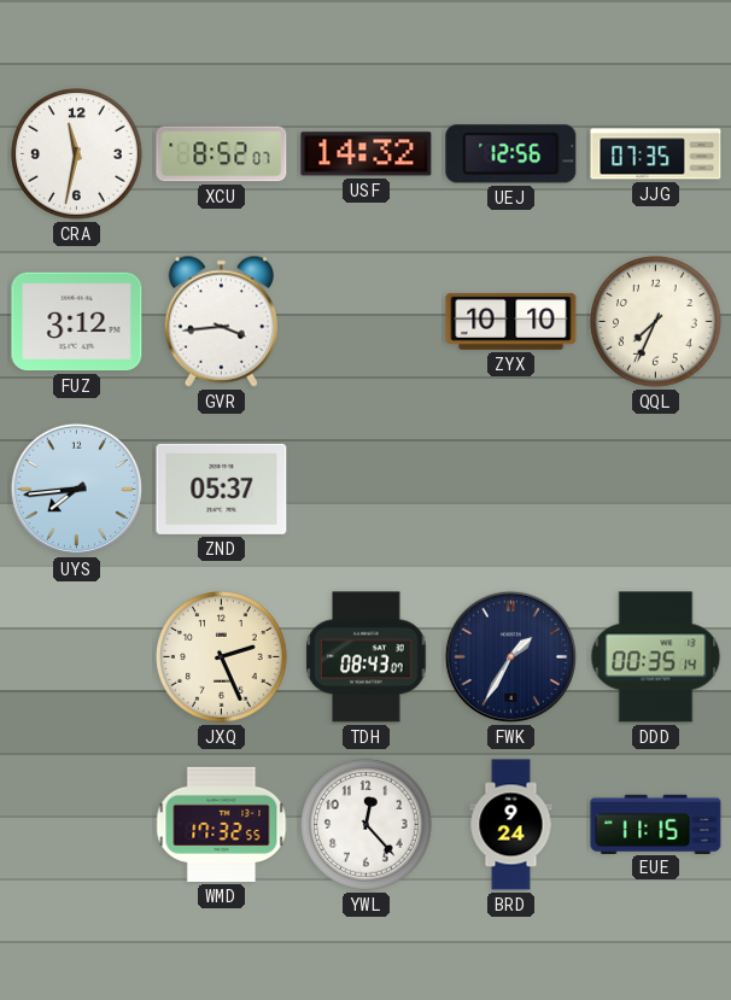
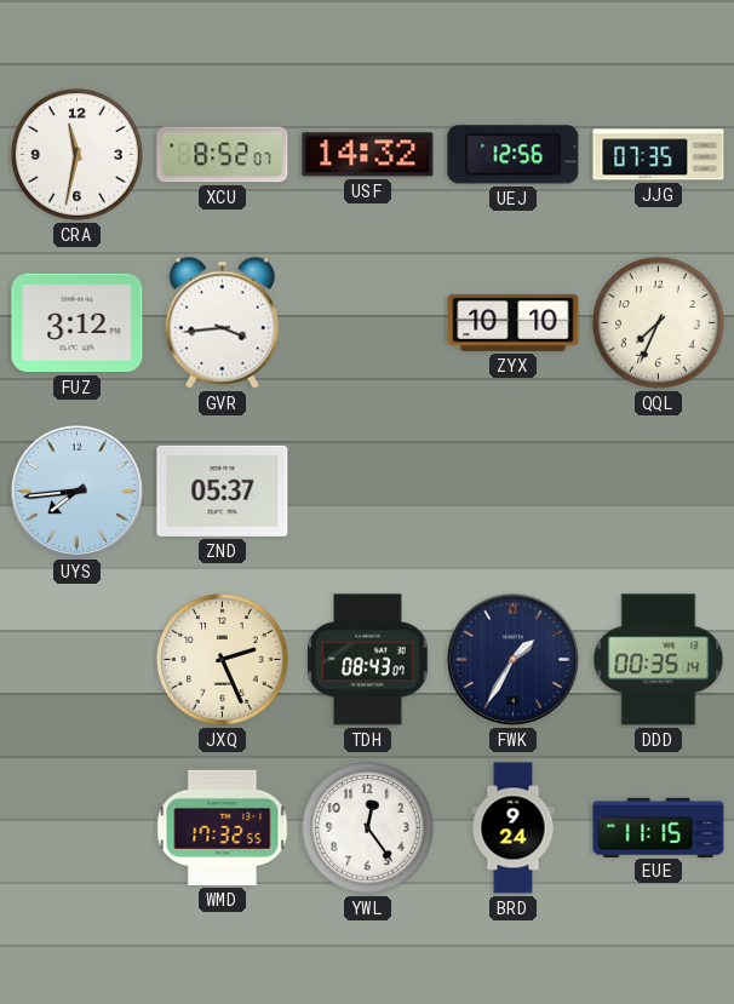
YWL: 12:23 -> 12:24 (368, 828)
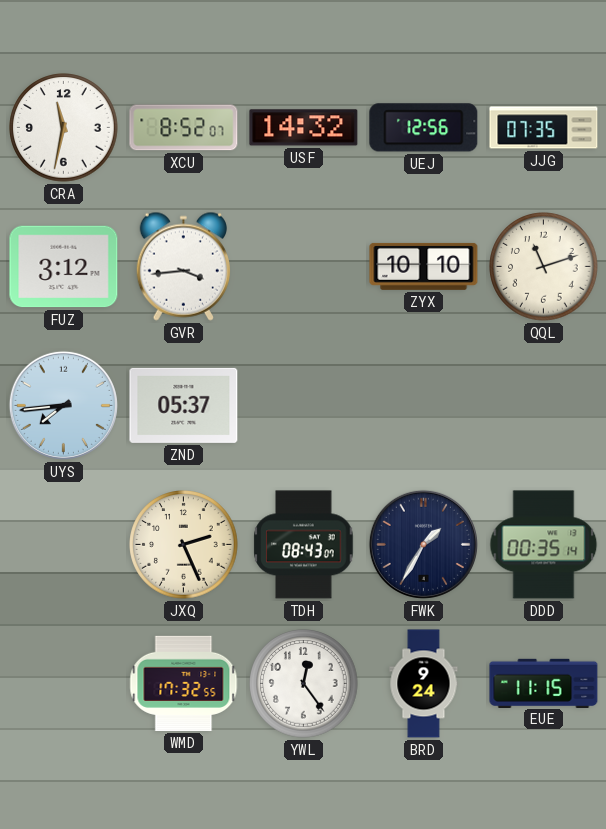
QQL: 7:34 -> 11:12 (544, 267)
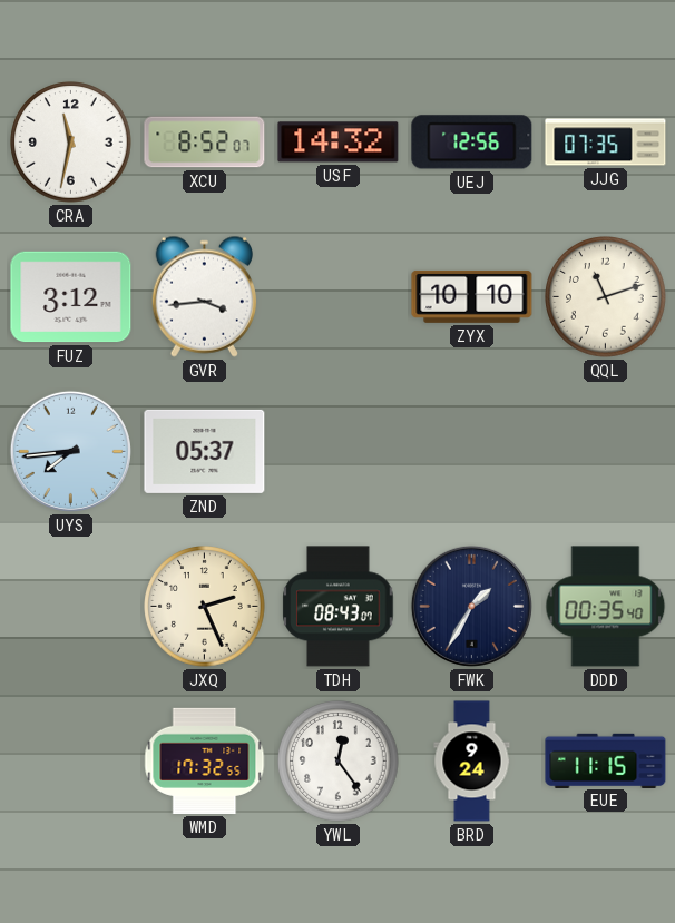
DDD: 00:35:14 -> 00:35:40 (606, 607)
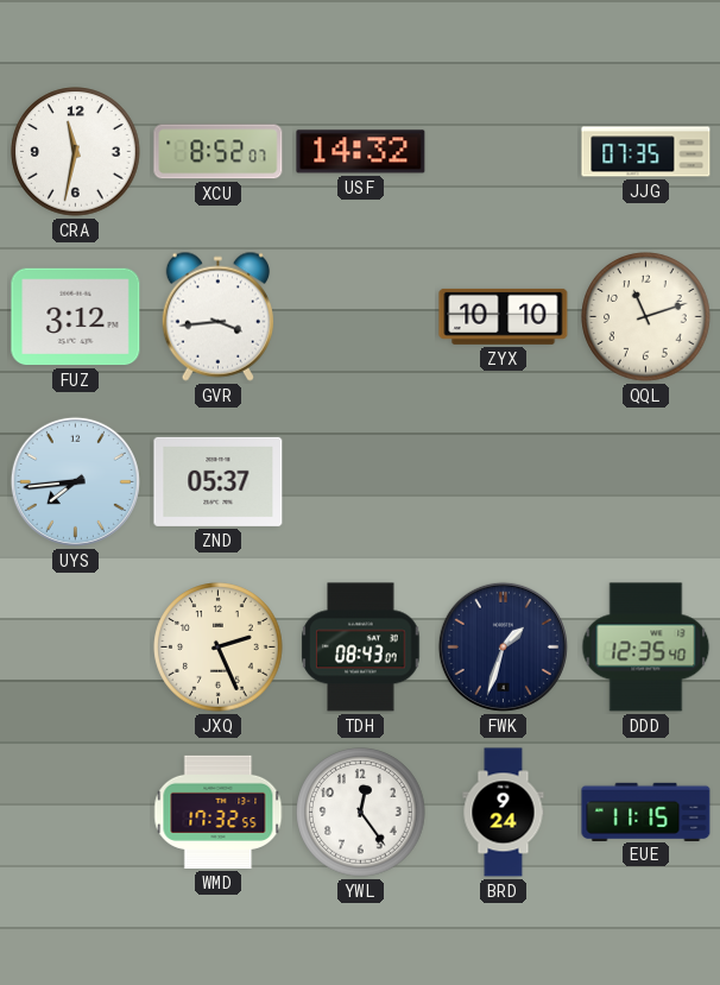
UEJ: 12:56 -> none (472, 143)
FWK: 1:35 -> 1:33 (503, 646)
DDD: 00:35 -> 12:35 (646, 648)
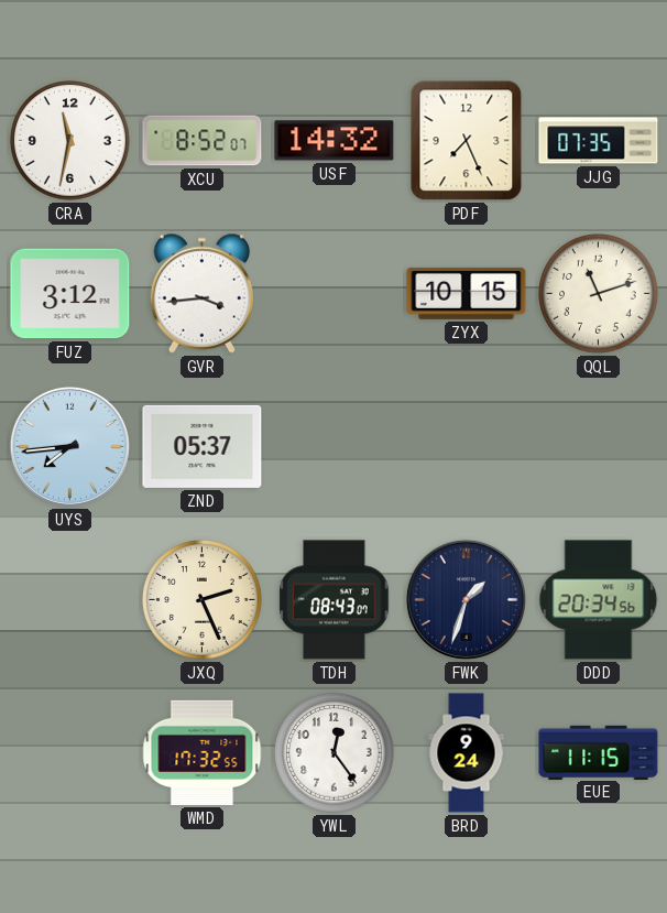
PDF: none -> 7:26 (467, 141)
ZYX: 10:10 -> 10:15 (467, 293)
DDD: 12:35 -> 20:34 (599, 600)
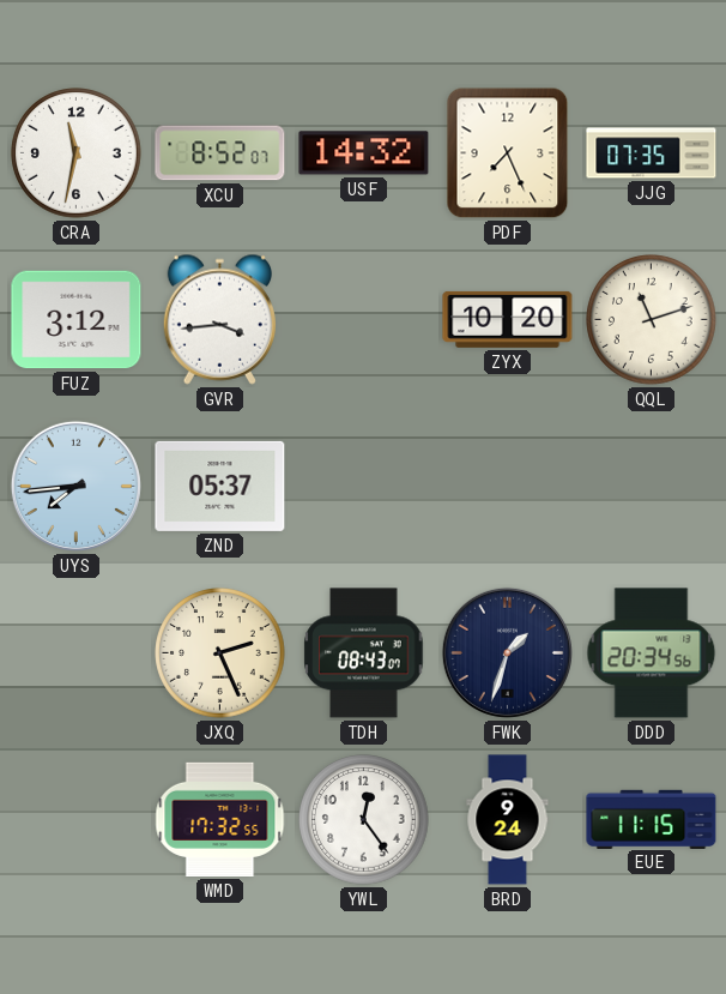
ZYX: 10:15 -> 10:20 (508, 319)
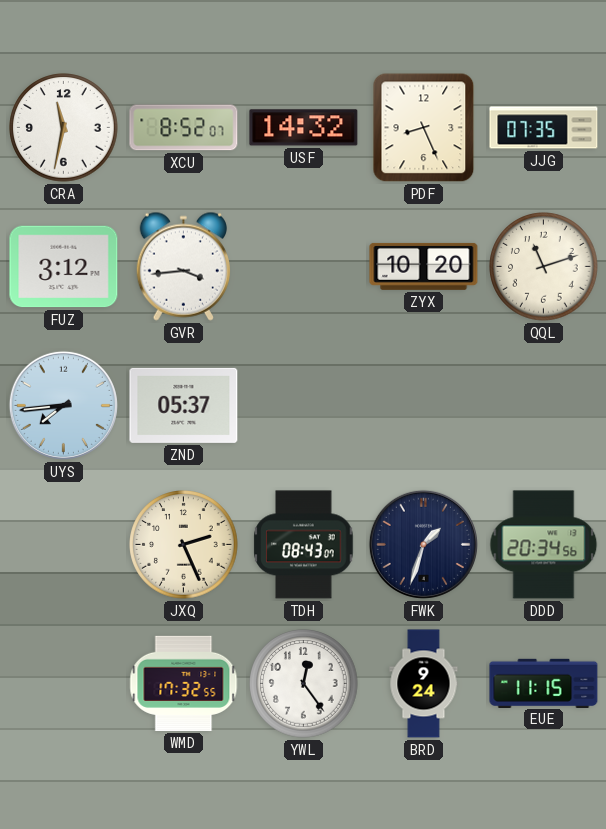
PDF: 7:26 -> 8:26 (424, 128)
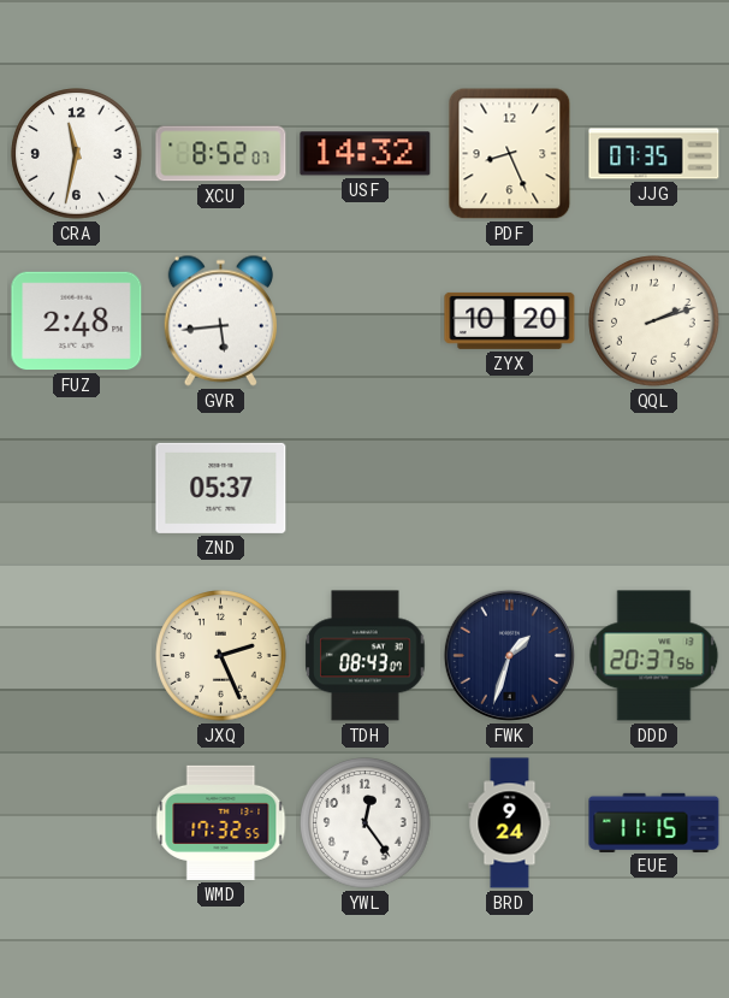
FUZ: 3:12 -> 2:48 (77, 321)
GVR: 3:44 -> 5:44 (220, 320)
QQL: 11:12 -> 2:12 (654, 321)
UYS: 7:44 -> none (63, 405)
DDD: 20:34 -> 20:37 (654, 656)
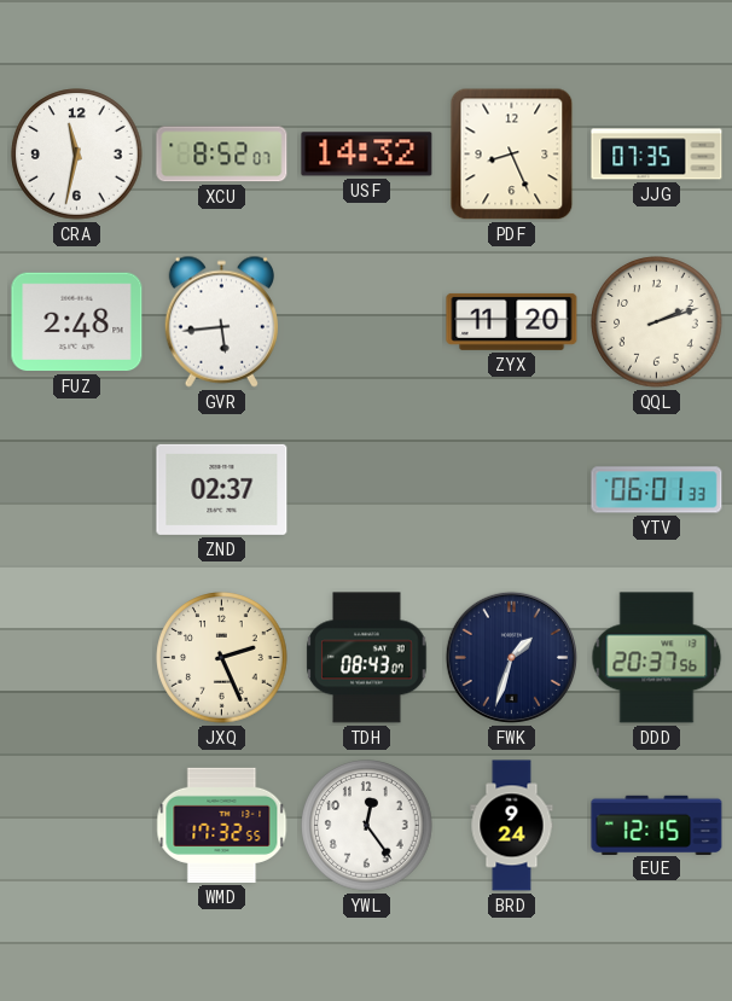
ZYX: 10:20 -> 11:20 (512, 321)
ZND: 05:37 -> 02:37 (222, 489)
YTV: none -> 06:01 (657, 490)
EUE: 11:15 -> 12:15 (657, 825)
